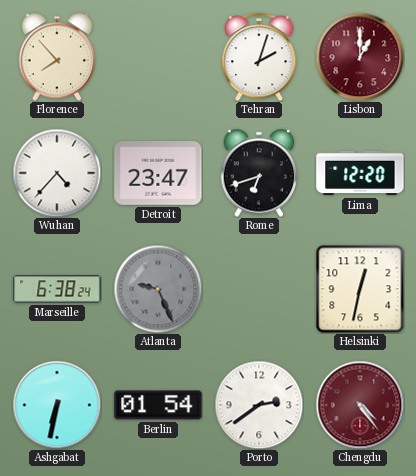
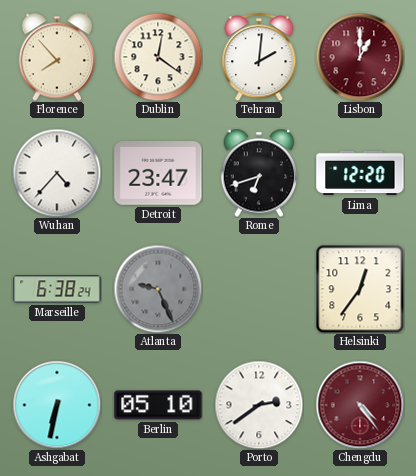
Dublin: none -> 12:21 (158, 57)
Tehran: 2:03 -> 2:01 (259, 57)
Helsinki: 12:32 -> 12:36 (360, 289)
Berlin: 01:54 -> 05:10 (158, 405)
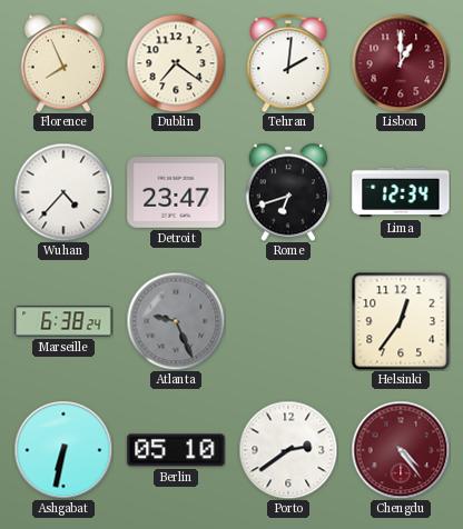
Florence: 7:53 -> 7:56 (63, 63)
Dublin: 12:21 -> 7:21 (176, 63)
Lima: 12:20 -> 12:34 (401, 192)
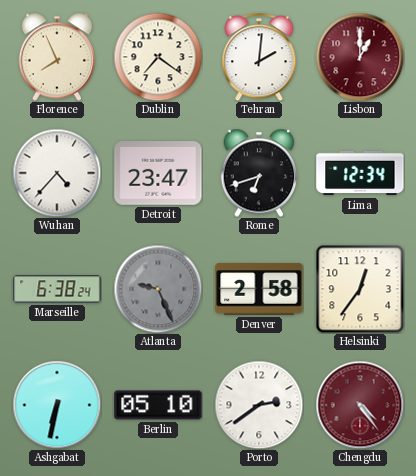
Denver: none -> 2:58 (259, 289)
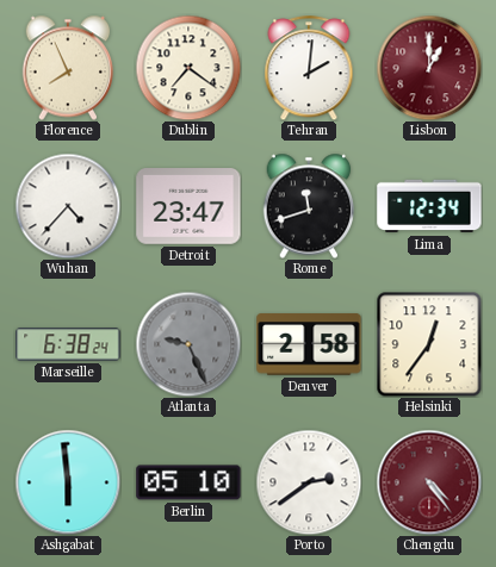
Rome: 6:42 -> 11:42 (309, 206)
Ashgabat: 6:32 -> 5:59 (68, 482)
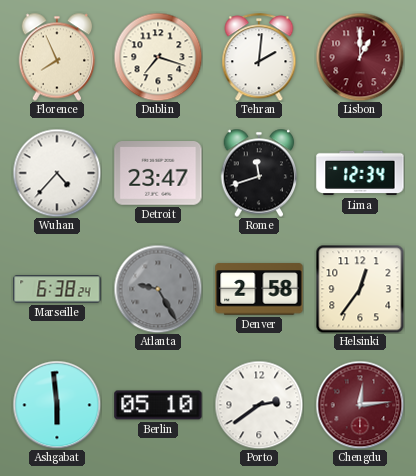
Dublin: 7:21 -> 7:18 (158, 57)
Atlanta: 9:26 -> 9:25 (158, 289)
Chengdu: 4:24 -> 12:14 (360, 405)
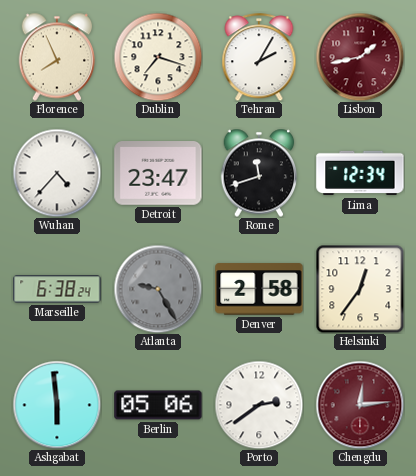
Tehran: 2:01 -> 2:05 (259, 57)
Lisbon: 1:00 -> 1:43 (360, 57)
Berlin: 05:10 -> 05:06 (158, 405)
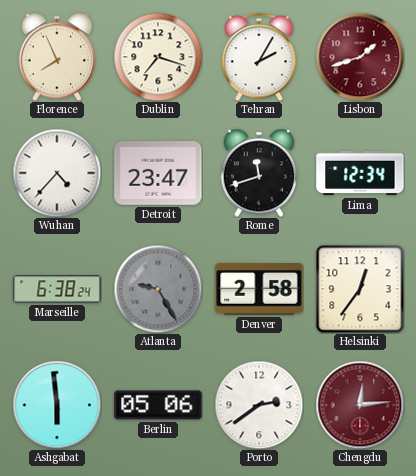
Lisbon: 1:43 -> 1:42 (360, 57)
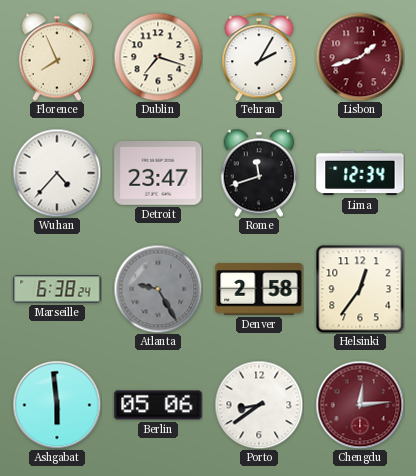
Porto: 2:39 -> 8:39 (259, 405)
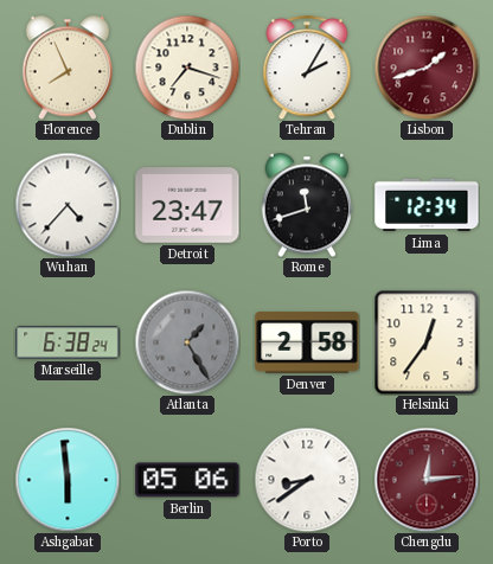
Atlanta: 9:25 -> 1:25 (187, 342)
